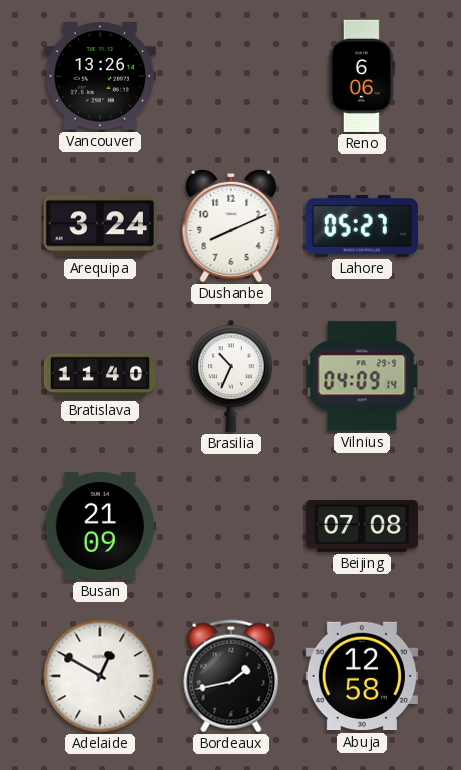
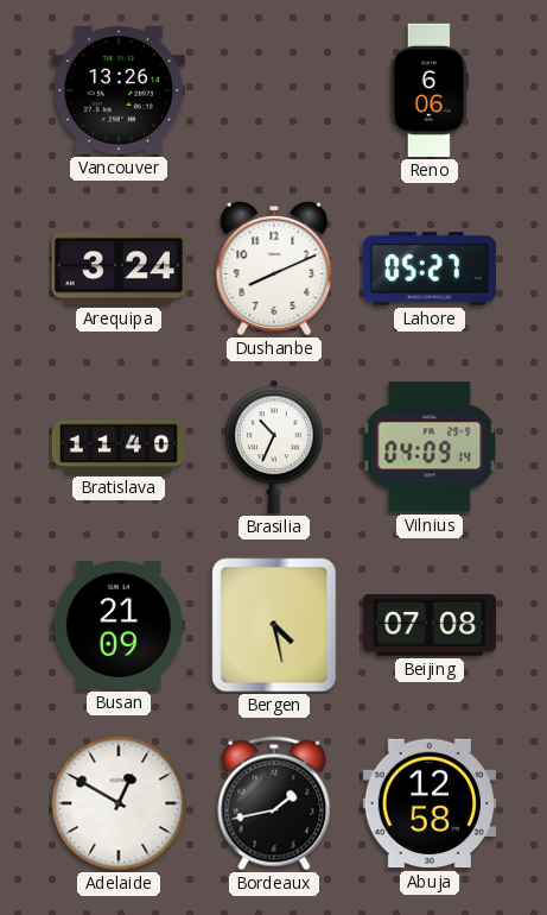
Bergen: none -> 4:28 (274, 625)
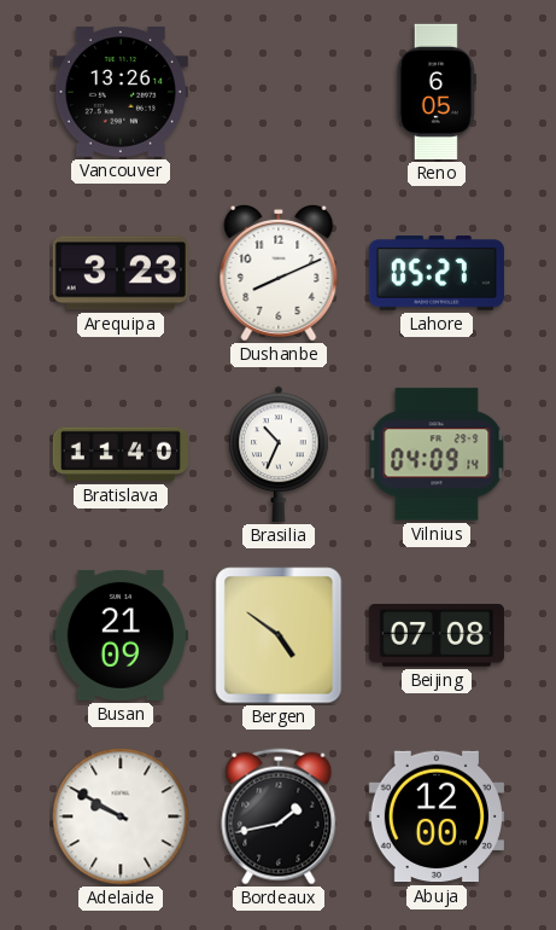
Reno: 6:06 -> 6:05 (437, 92)
Arequipa: 3:24 -> 3:23 (121, 273)
Bergen: 4:28 -> 4:51 (279, 635)
Adelaide: 12:50 -> 9:50 (121, 816)
Abuja: 12:58 -> 12:00 (437, 816)
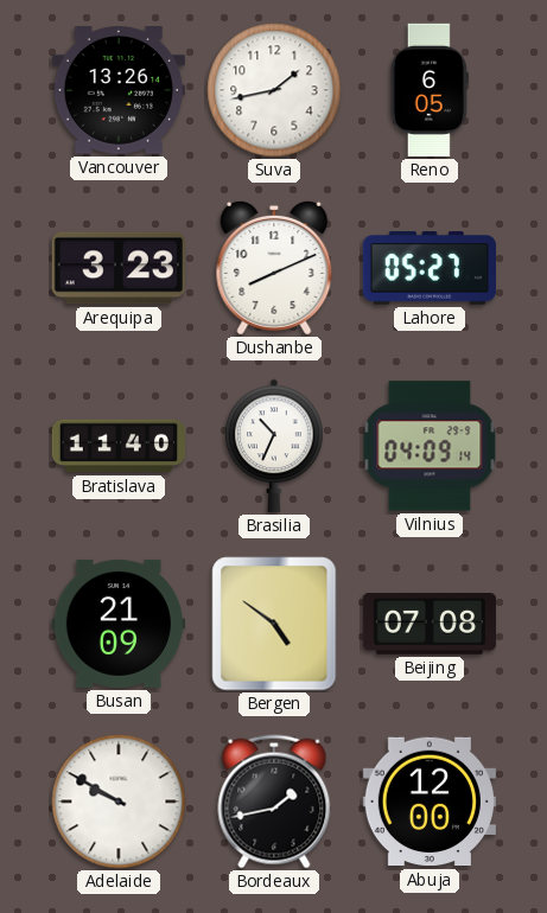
Suva: none -> 1:43 (274, 90)
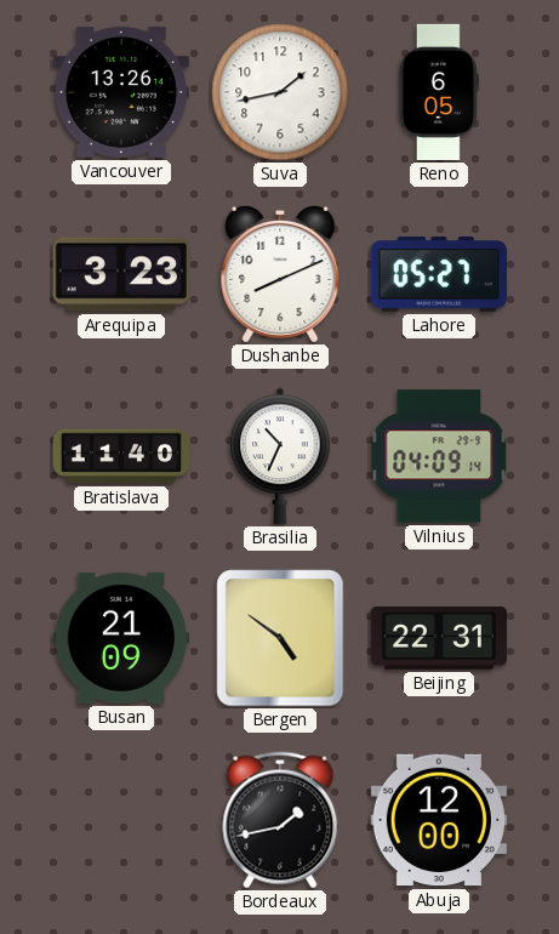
Beijing: 07:08 -> 22:31 (439, 639)
Adelaide: 9:50 -> none (119, 802)
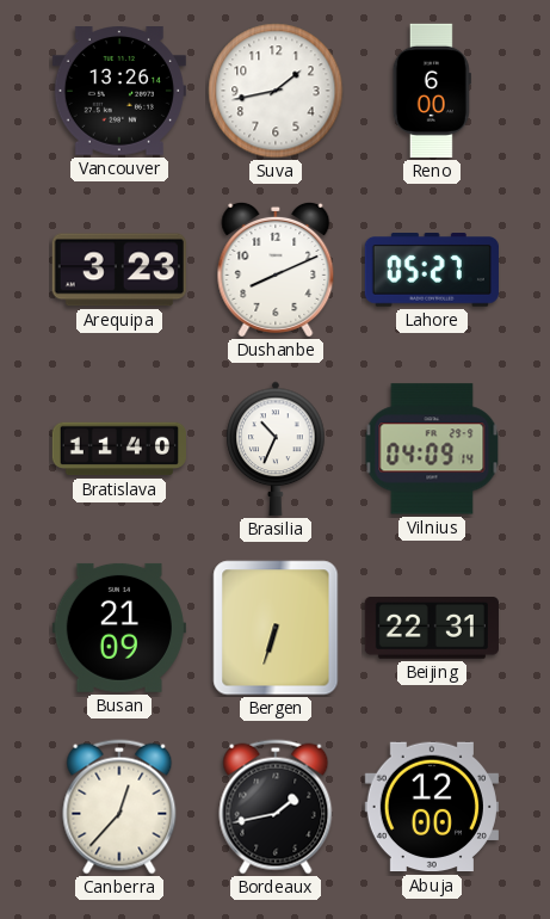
Reno: 6:05 -> 6:00 (432, 91)
Bergen: 4:51 -> 6:33 (276, 628)
Canberra: none -> 12:37 (119, 807)
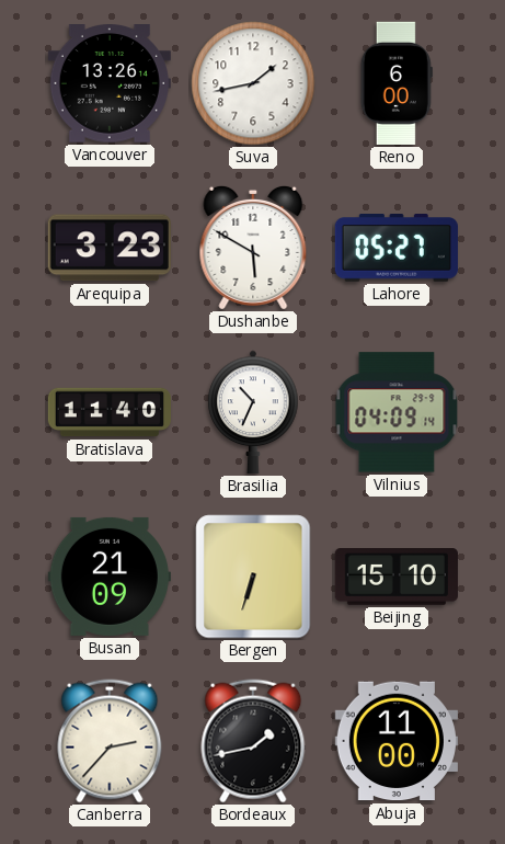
Dushanbe: 8:11 -> 5:50 (253, 248)
Beijing: 22:31 -> 15:10 (397, 578)
Canberra: 12:37 -> 2:37 (110, 741)
Abuja: 12:00 -> 11:00 (397, 741)
